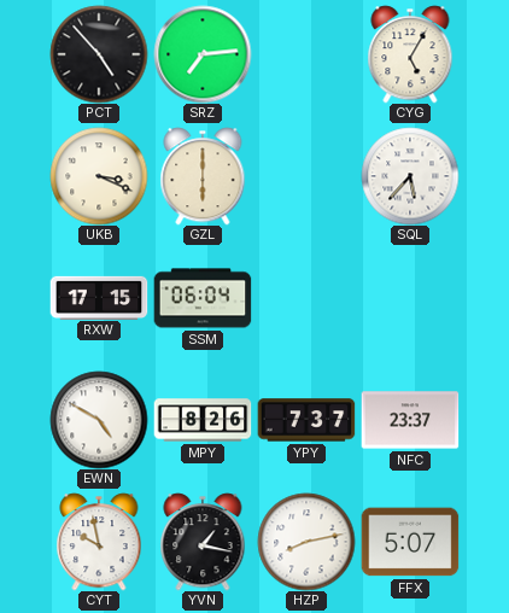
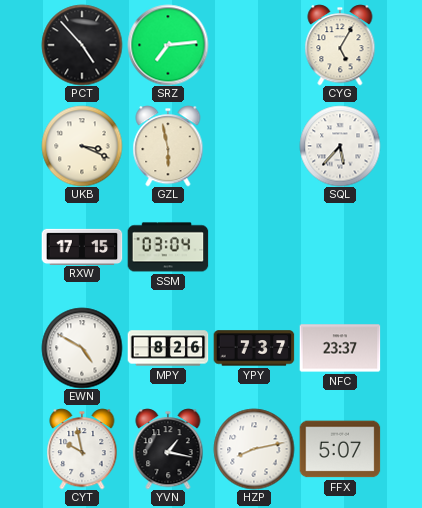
GZL: 6:00 -> 5:58 (168, 146)
SSM: 06:04 -> 03:04 (168, 247)
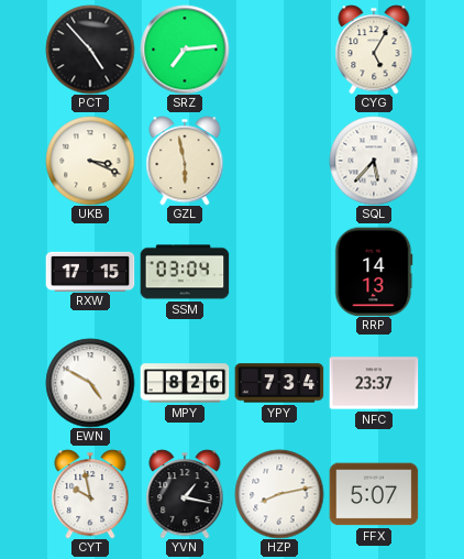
RRP: none -> 14:13 (374, 272)
YPY: 7:37 -> 7:34 (279, 383)
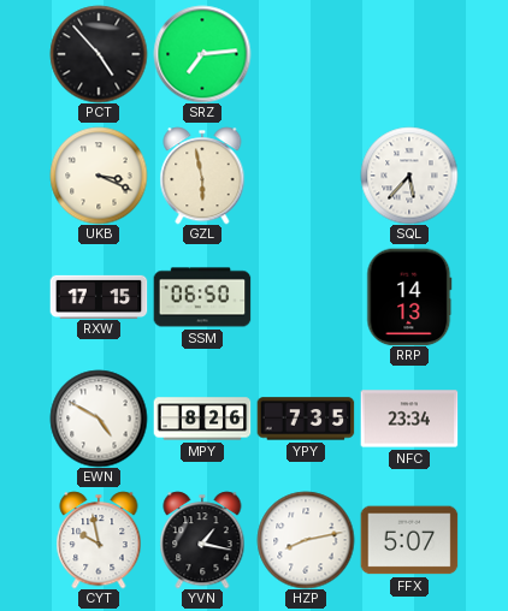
CYG: 5:05 -> none (374, 50)
SSM: 03:04 -> 06:50 (202, 297)
YPY: 7:34 -> 7:35 (306, 419)
NFC: 23:37 -> 23:34 (409, 419)
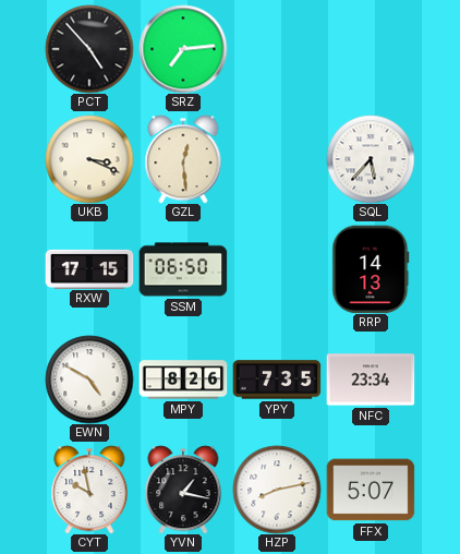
GZL: 5:58 -> 12:29 (183, 159)
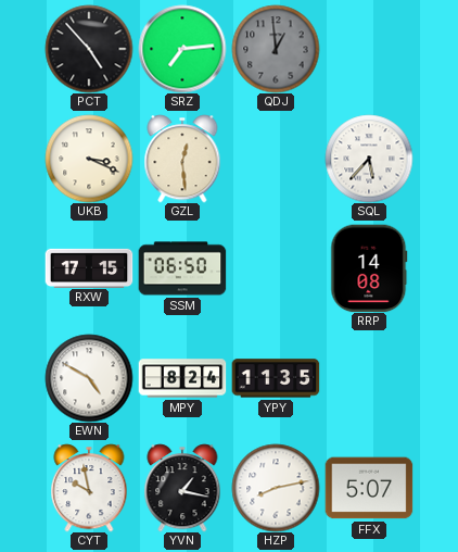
QDJ: none -> 12:59 (276, 49)
RRP: 14:13 -> 14:08 (369, 268)
MPY: 8:26 -> 8:24 (182, 378)
YPY: 7:35 -> 11:35 (276, 378)
NFC: 23:34 -> none (371, 380)
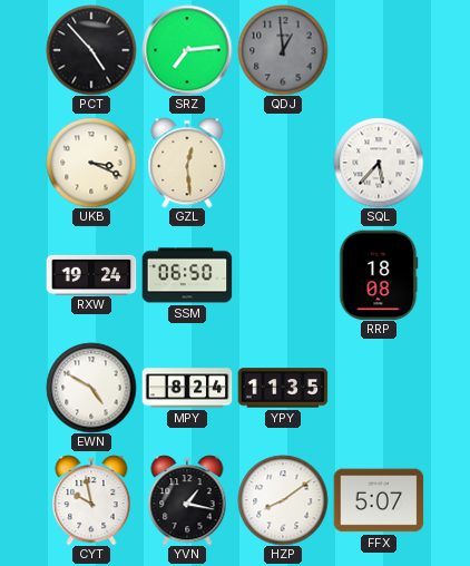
RXW: 17:15 -> 19:24 (91, 274)
RRP: 14:08 -> 18:08 (379, 275)
HZP: 8:13 -> 8:09 (283, 500)
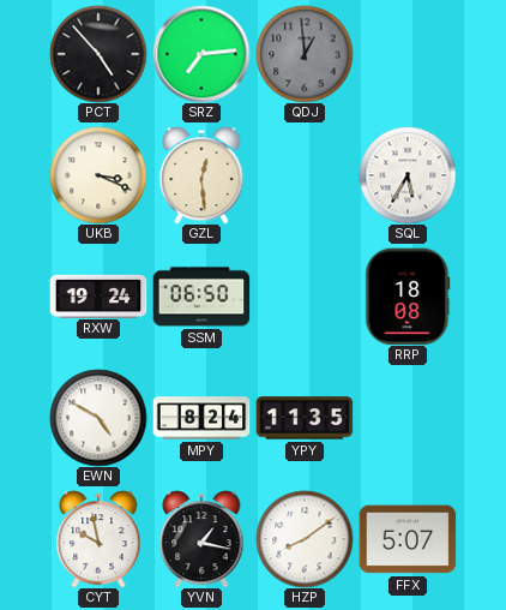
SQL: 5:37 -> 5:35 (408, 175)
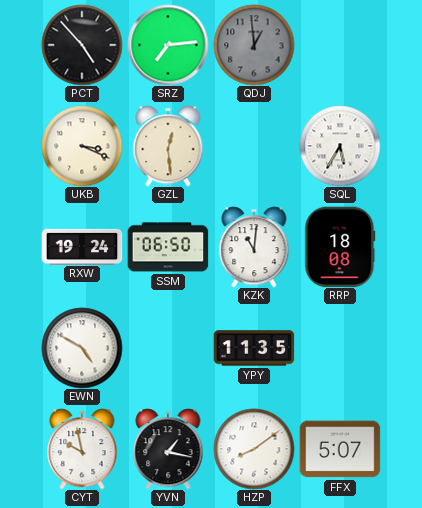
KZK: none -> 11:01 (254, 247)
MPY: 8:24 -> none (201, 418)
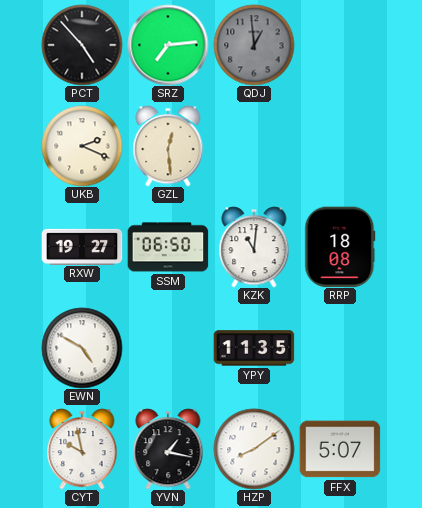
UKB: 3:19 -> 2:19 (82, 146)
SQL: 5:35 -> none (340, 146)
RXW: 19:24 -> 19:27 (82, 246)
